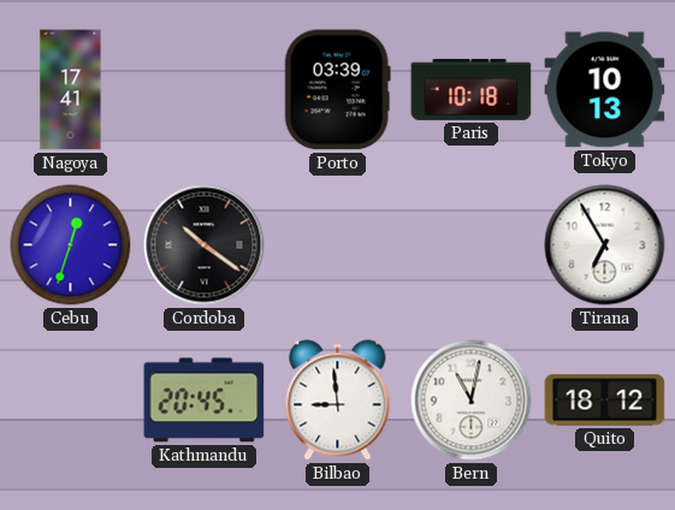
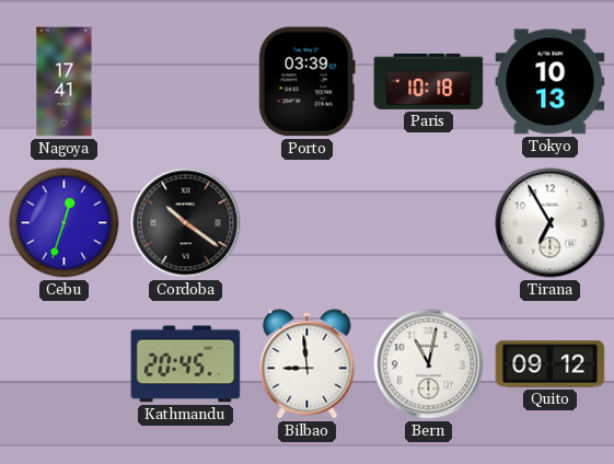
Quito: 18:12 -> 09:12 (551, 364)
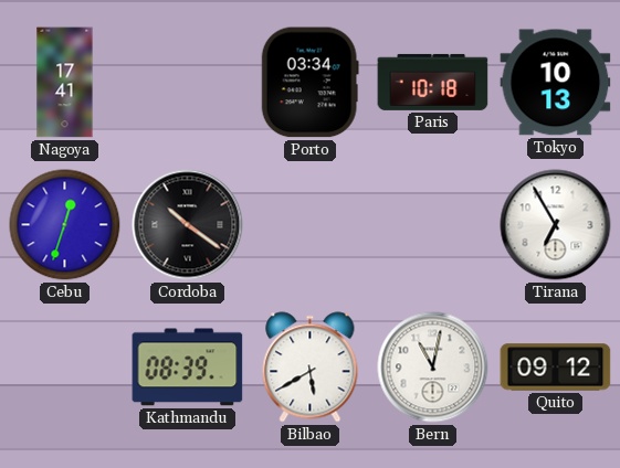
Porto: 03:39 -> 03:34 (309, 83)
Kathmandu: 20:45 -> 08:39 (188, 368)
Bilbao: 8:59 -> 5:40 (311, 368)
